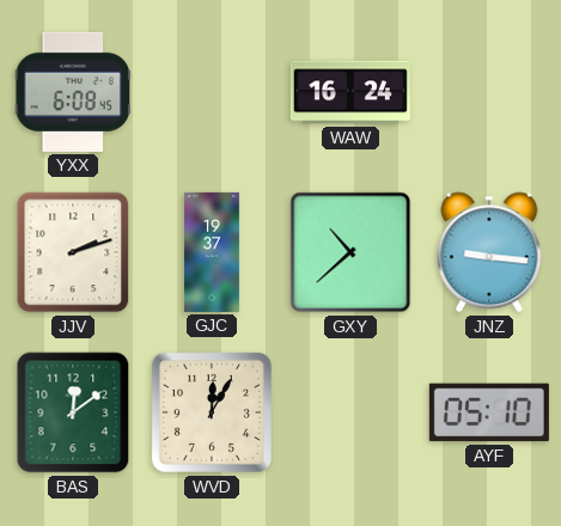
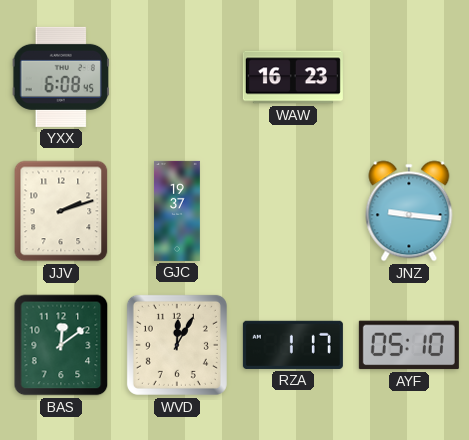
WAW: 16:24 -> 16:23 (293, 77)
GXY: 10:38 -> none (350, 252)
RZA: none -> 1:17 (293, 345)
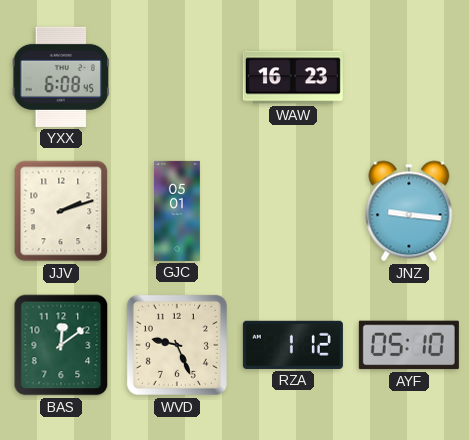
GJC: 19:37 -> 05:01 (177, 211)
WVD: 12:05 -> 9:26 (177, 345)
RZA: 1:17 -> 1:12 (293, 345)
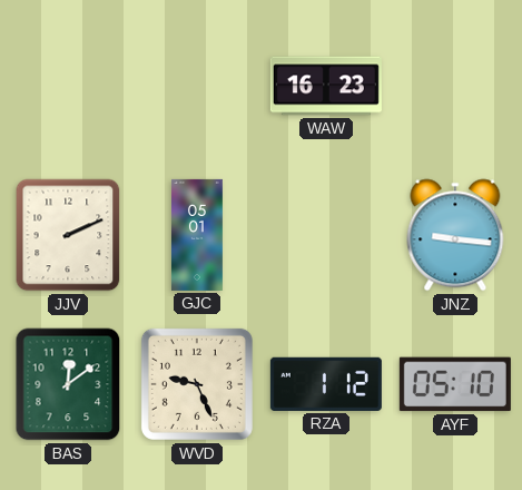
YXX: 6:08 -> none (60, 77)
JJV: 2:12 -> 2:11 (68, 235)
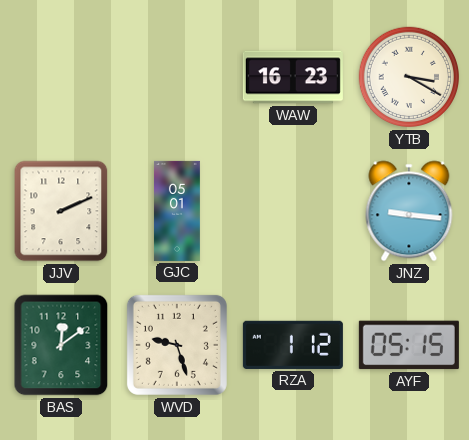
YTB: none -> 3:20 (409, 77)
WVD: 9:26 -> 9:27 (177, 345)
AYF: 05:10 -> 05:15 (409, 345)
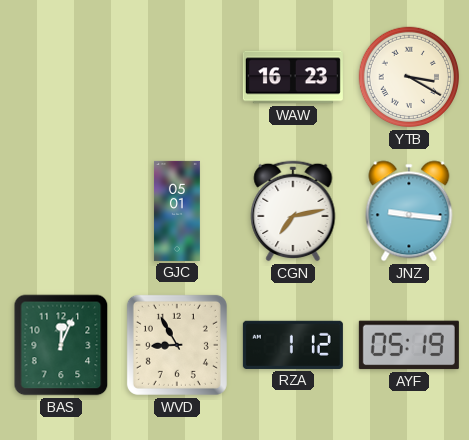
JJV: 2:11 -> none (61, 211)
CGN: none -> 7:13 (293, 211)
BAS: 12:09 -> 12:04 (61, 345)
WVD: 9:27 -> 8:55 (177, 345)
AYF: 05:15 -> 05:19 (409, 345)
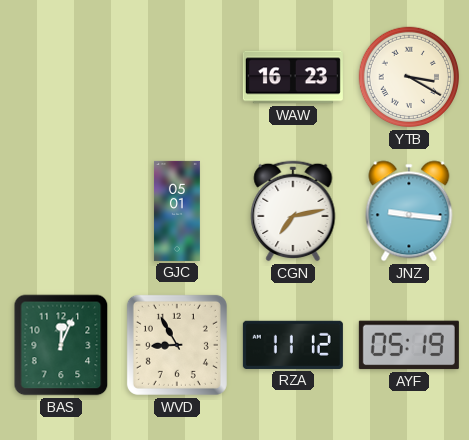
RZA: 1:12 -> 11:12 (293, 345)
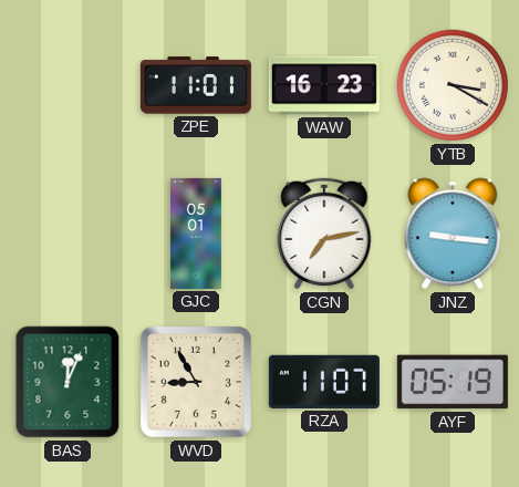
ZPE: none -> 11:01 (196, 85)
RZA: 11:12 -> 11:07 (324, 382)
